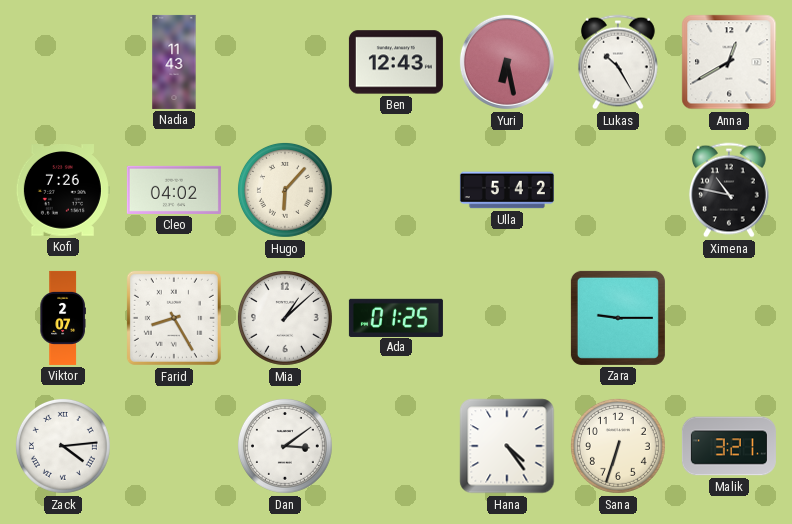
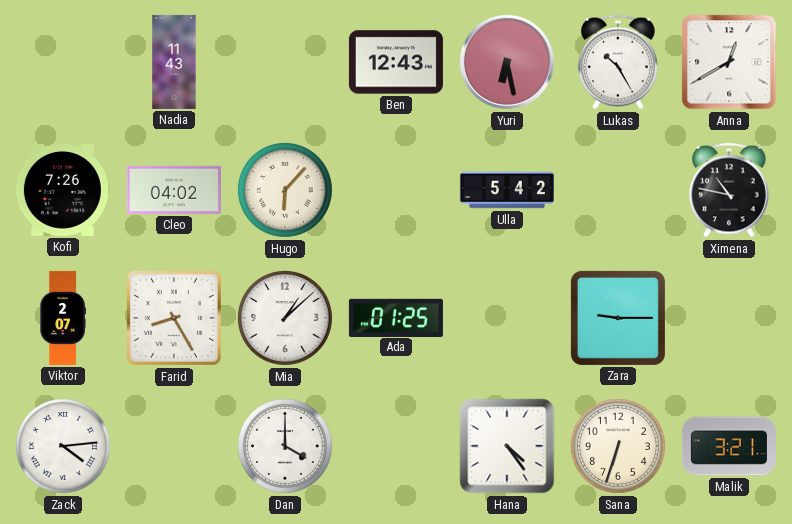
Dan: 3:09 -> 4:00 (285, 446)
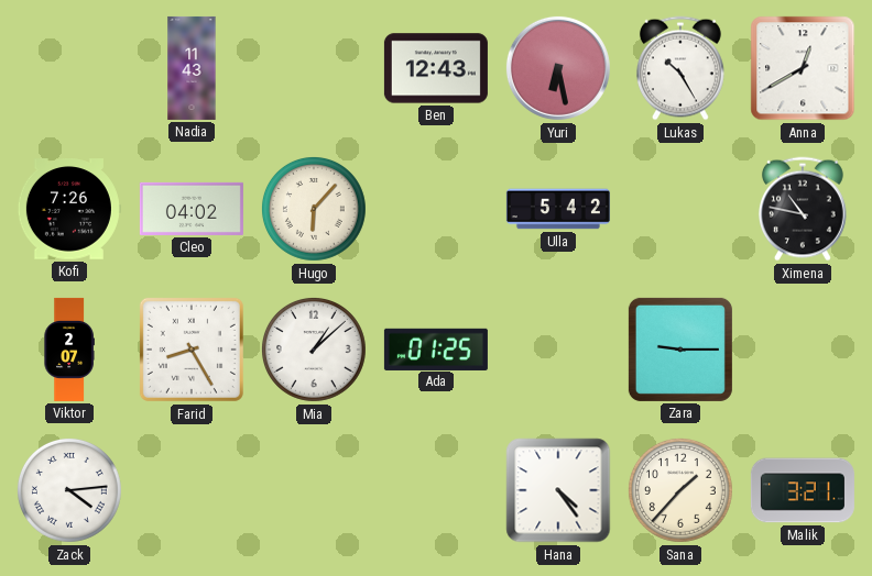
Dan: 4:00 -> none (285, 446)
Sana: 6:33 -> 1:37 (680, 490)
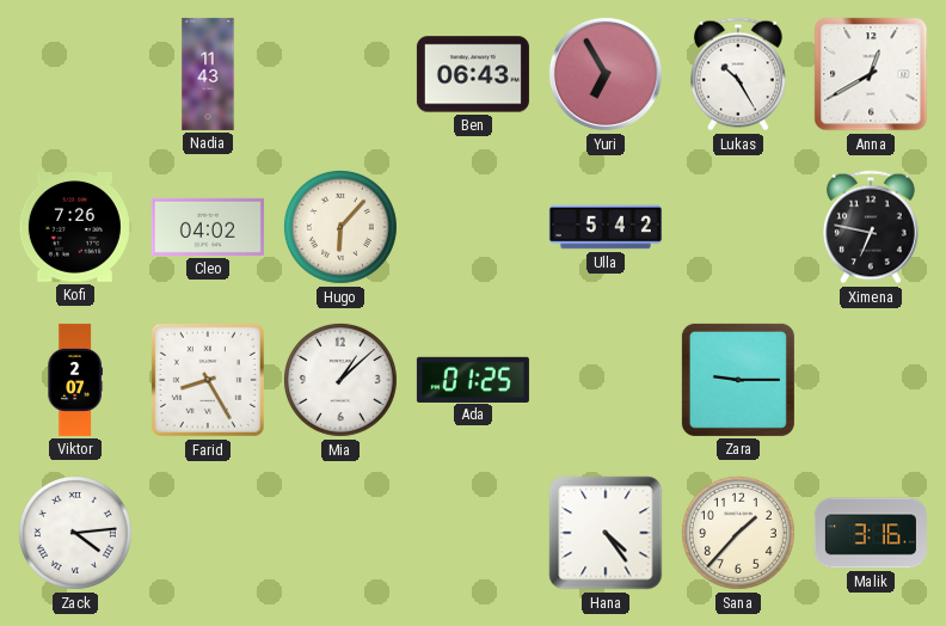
Ben: 12:43 -> 06:43 (473, 74)
Yuri: 6:28 -> 6:55 (606, 74)
Ximena: 10:47 -> 6:47 (871, 227)
Malik: 3:21 -> 3:16 (871, 533)
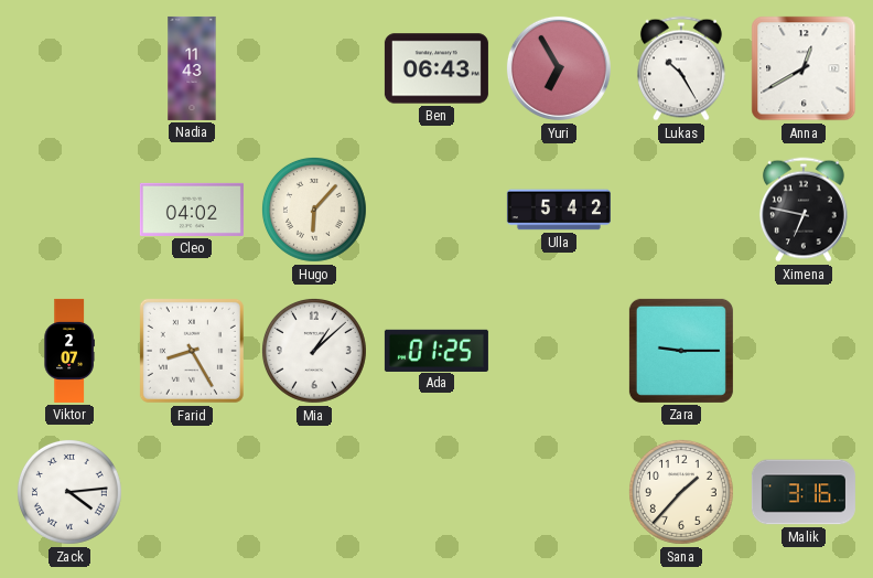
Kofi: 7:26 -> none (75, 227)
Hana: 4:24 -> none (606, 533)
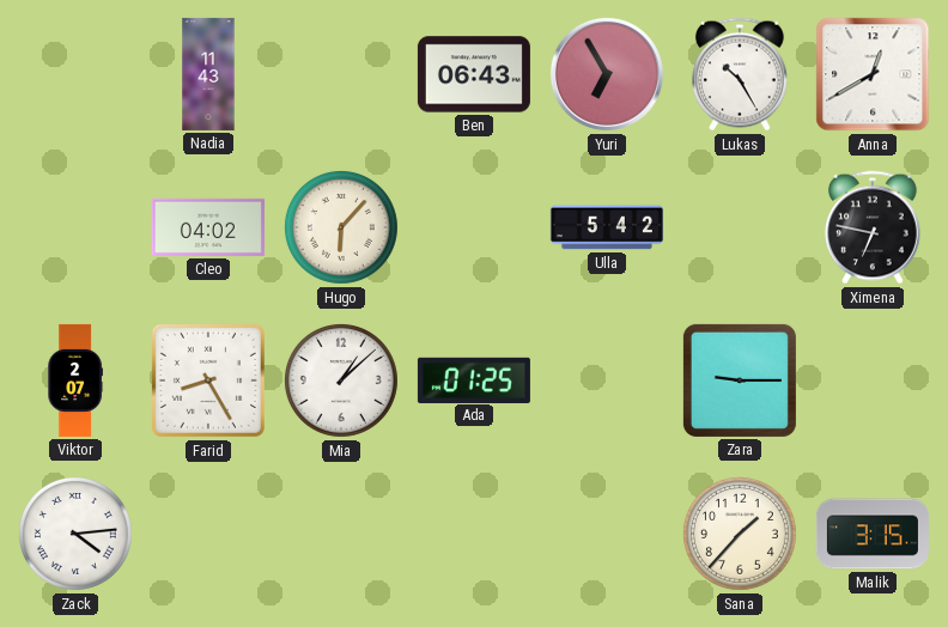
Malik: 3:16 -> 3:15 (873, 534)
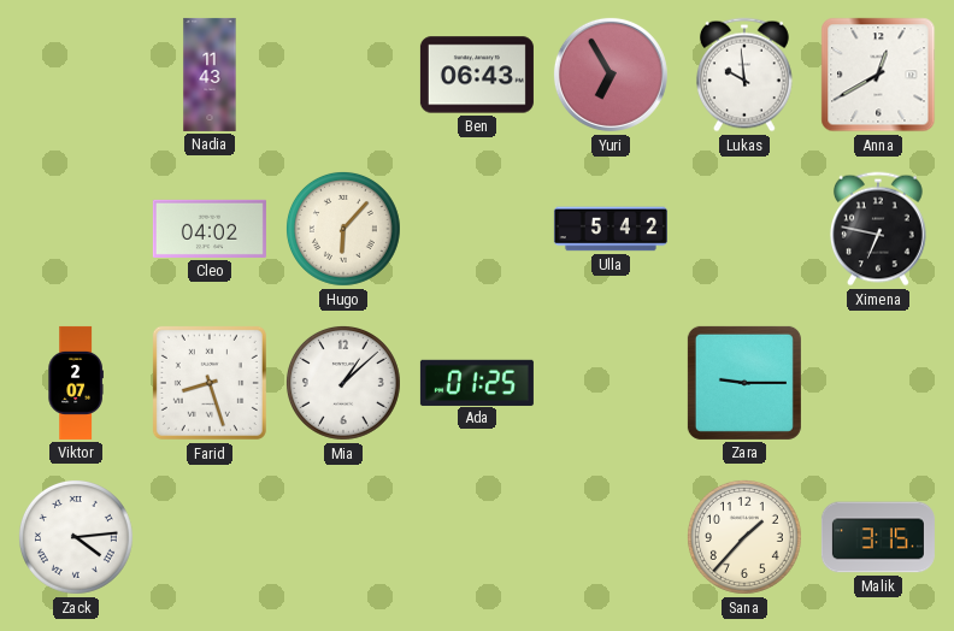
Lukas: 10:25 -> 9:59 (744, 75)
Farid: 8:25 -> 8:27 (210, 383)
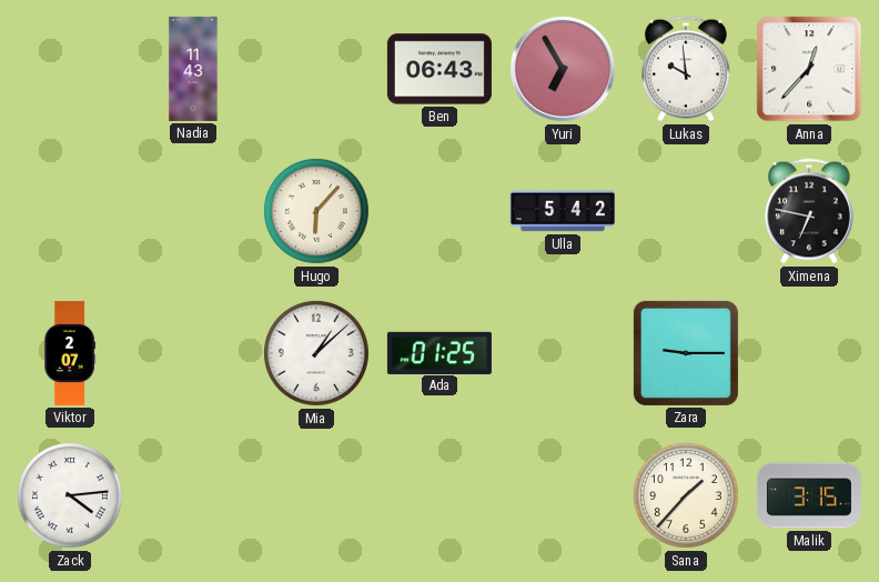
Anna: 12:40 -> 12:37 (809, 69)
Cleo: 04:02 -> none (210, 229)
Farid: 8:27 -> none (210, 383)
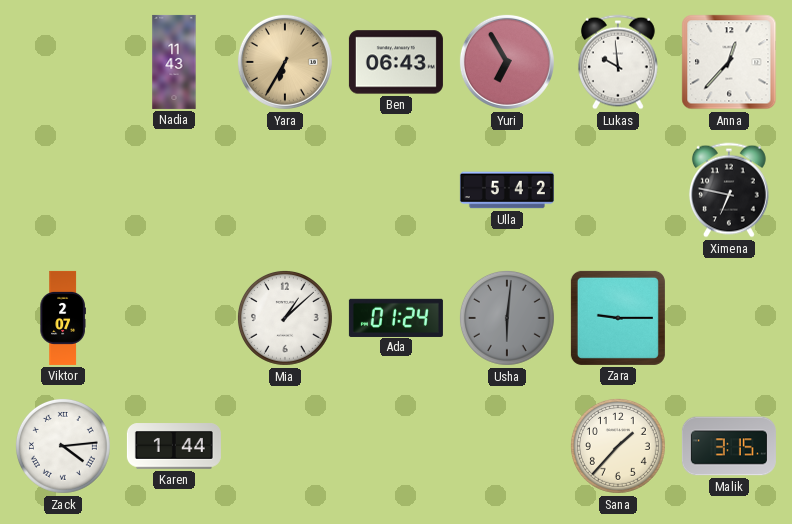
Yara: none -> 6:35 (285, 62)
Hugo: 6:07 -> none (316, 211)
Ada: 01:25 -> 01:24 (396, 317)
Usha: none -> 6:01 (507, 318)
Karen: none -> 1:44 (174, 446)
